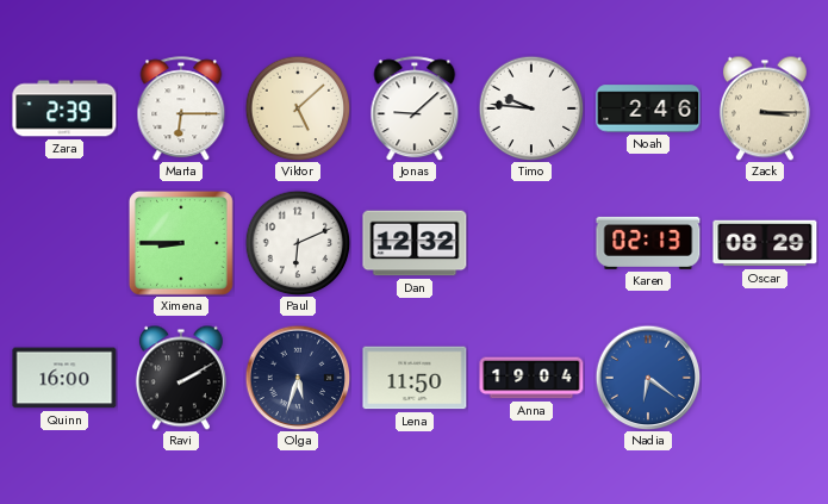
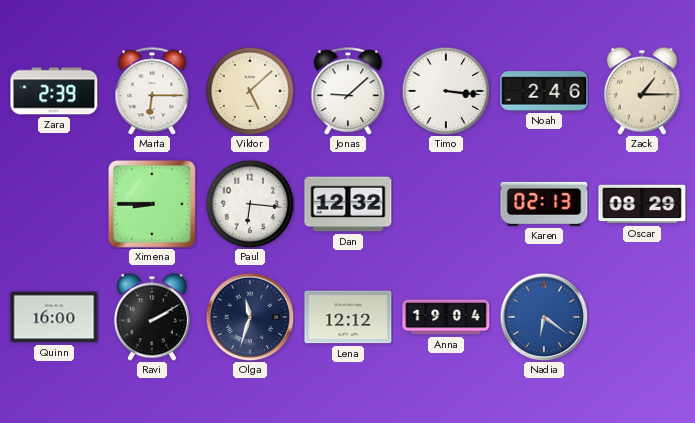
Timo: 9:46 -> 3:16 (446, 91)
Zack: 3:15 -> 1:15 (642, 91)
Paul: 6:11 -> 6:16 (250, 204)
Olga: 5:33 -> 11:33 (250, 317)
Lena: 11:50 -> 12:12 (348, 317)
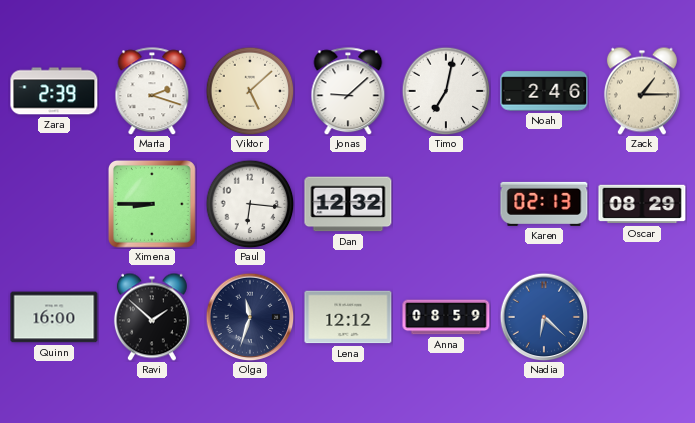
Marta: 6:15 -> 2:18 (152, 91)
Timo: 3:16 -> 7:02 (446, 91)
Ravi: 2:10 -> 1:52 (152, 317)
Anna: 19:04 -> 08:59 (446, 317)
Nadia: 6:21 -> 6:22 (544, 317)
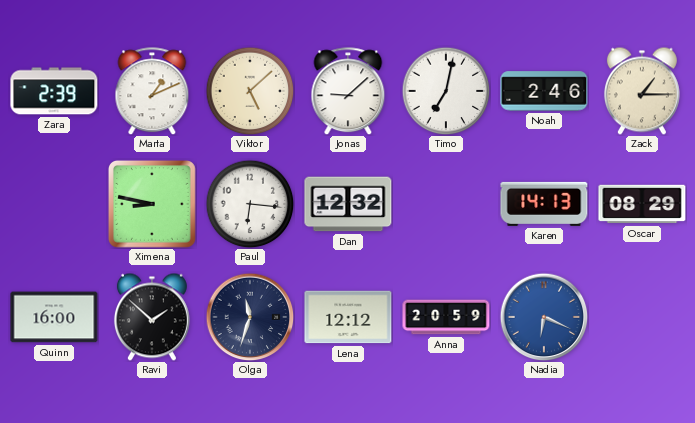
Marta: 2:18 -> 1:11 (152, 91)
Ximena: 8:45 -> 8:47 (152, 204)
Karen: 02:13 -> 14:13 (544, 204)
Anna: 08:59 -> 20:59 (446, 317)
Nadia: 6:22 -> 6:19 (544, 317)
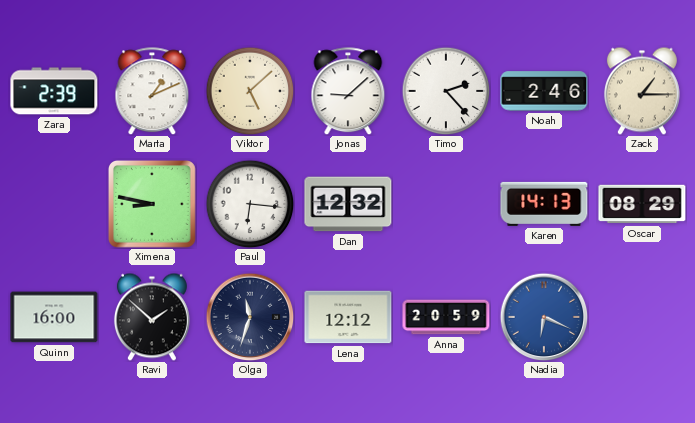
Timo: 7:02 -> 2:23 (446, 91)
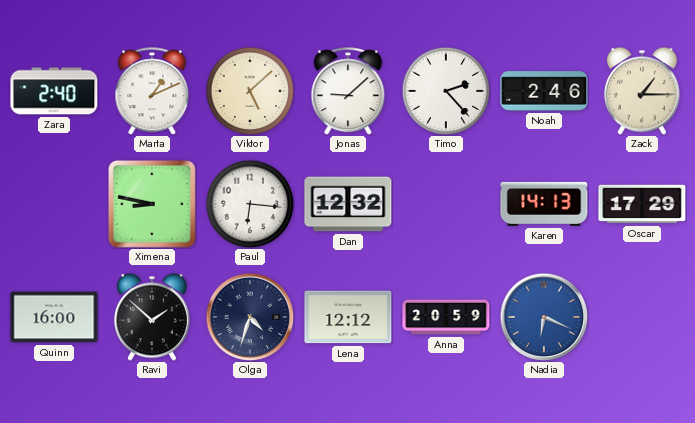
Zara: 2:39 -> 2:40 (54, 91)
Oscar: 08:29 -> 17:29 (642, 204)
Olga: 11:33 -> 4:33 (250, 317)
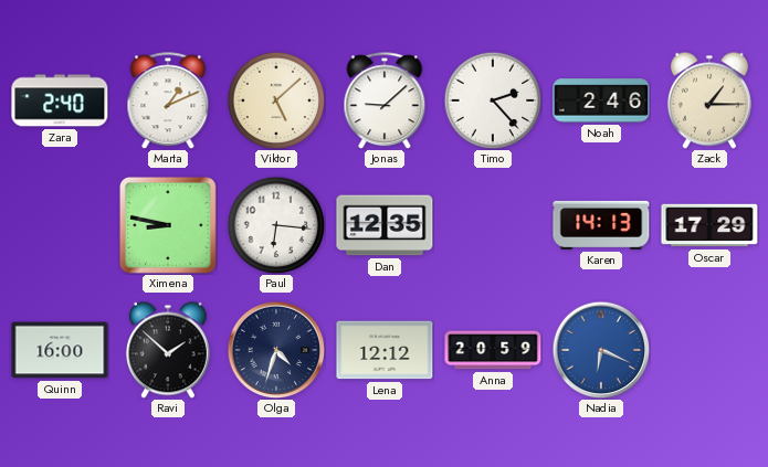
Dan: 12:32 -> 12:35 (385, 225)
